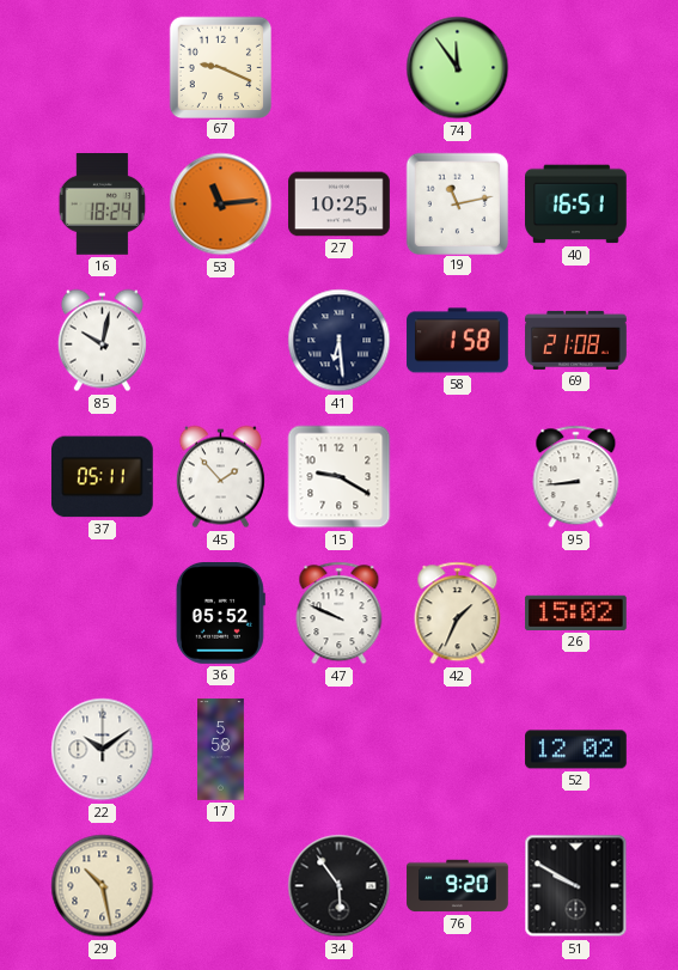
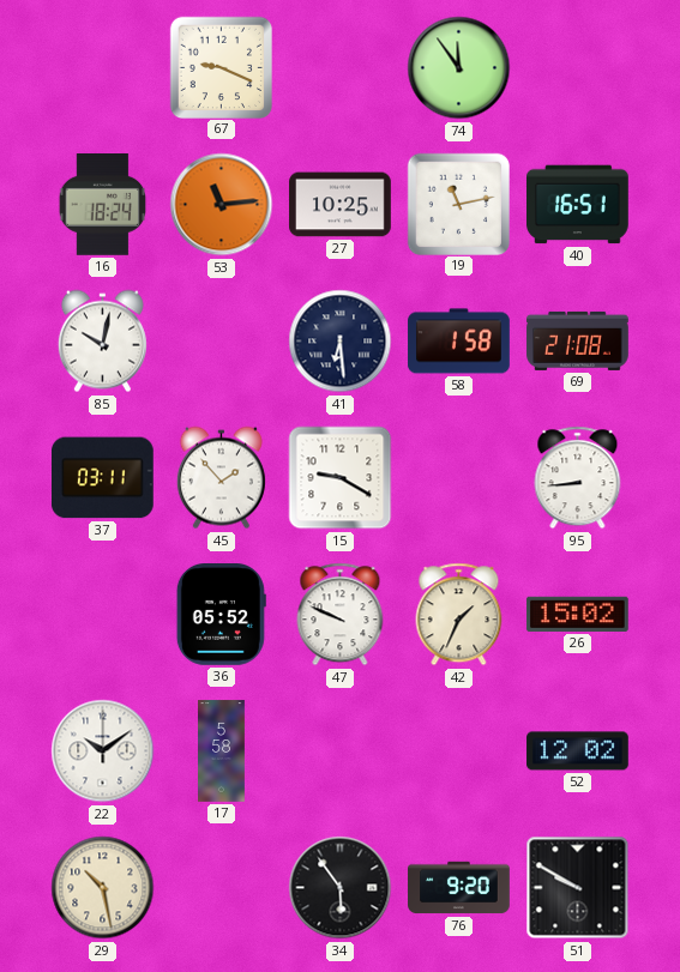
37: 05:11 -> 03:11 (102, 478)
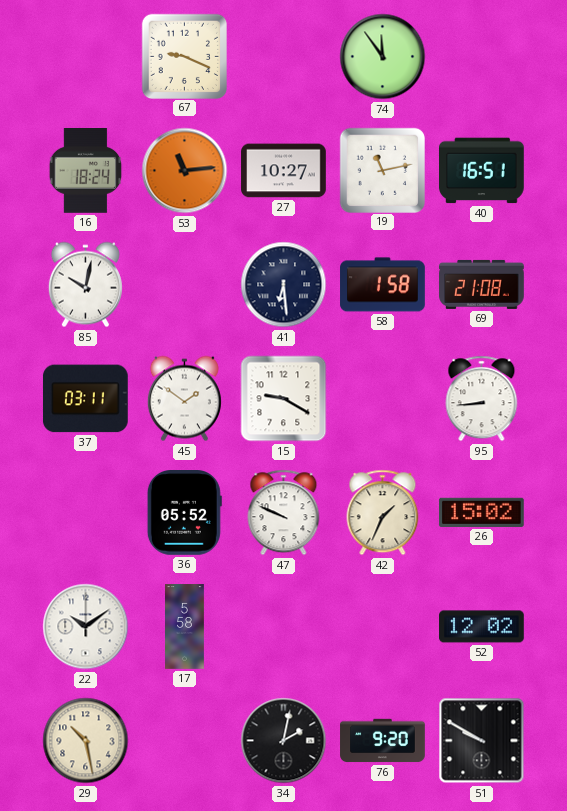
27: 10:25 -> 10:27 (284, 171)
45: 1:53 -> 1:51 (184, 399)
34: 5:54 -> 2:02 (284, 741)
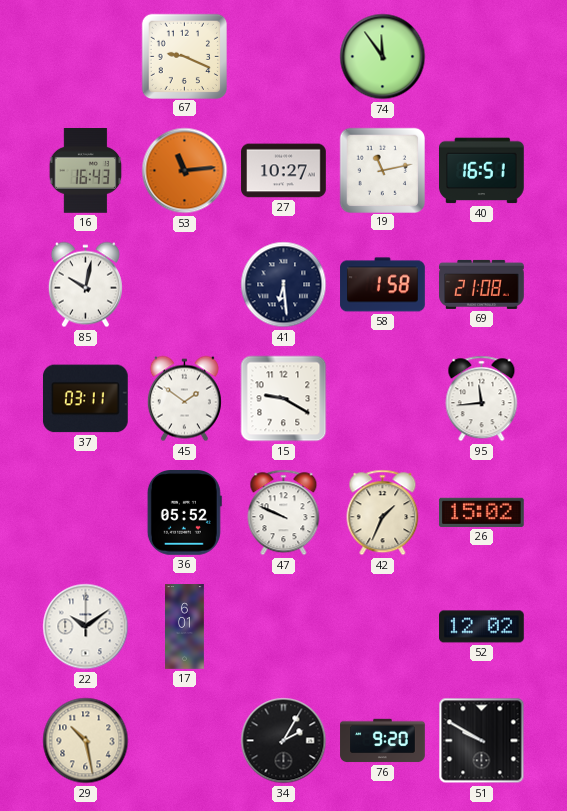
16: 18:24 -> 16:43 (86, 171)
95: 8:44 -> 11:44 (482, 399)
17: 5:58 -> 6:01 (185, 627)
34: 2:02 -> 2:05 (284, 741)
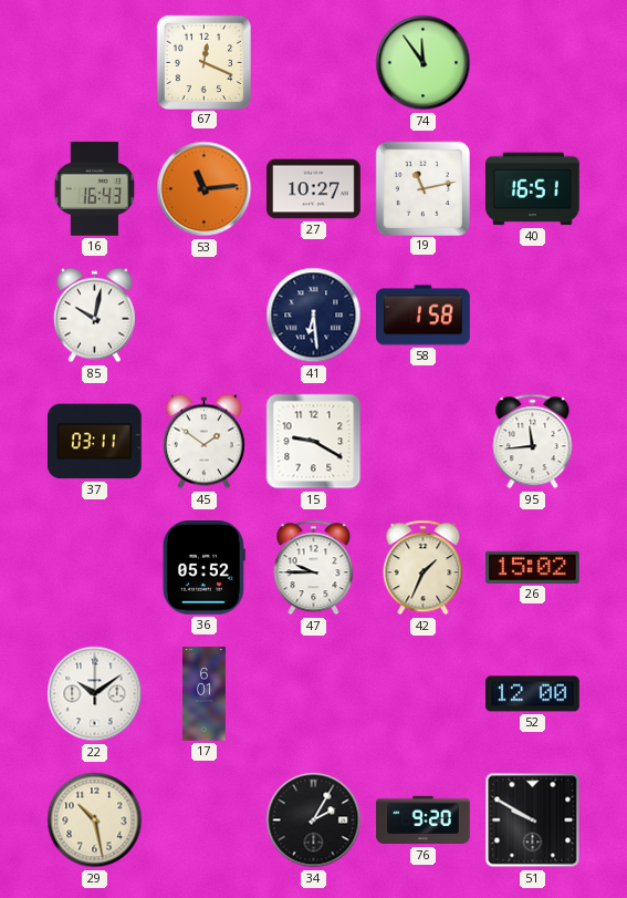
67: 9:19 -> 12:19 (203, 62)
69: 21:08 -> none (482, 284)
47: 9:49 -> 9:45 (314, 568)
52: 12:02 -> 12:00 (533, 694)
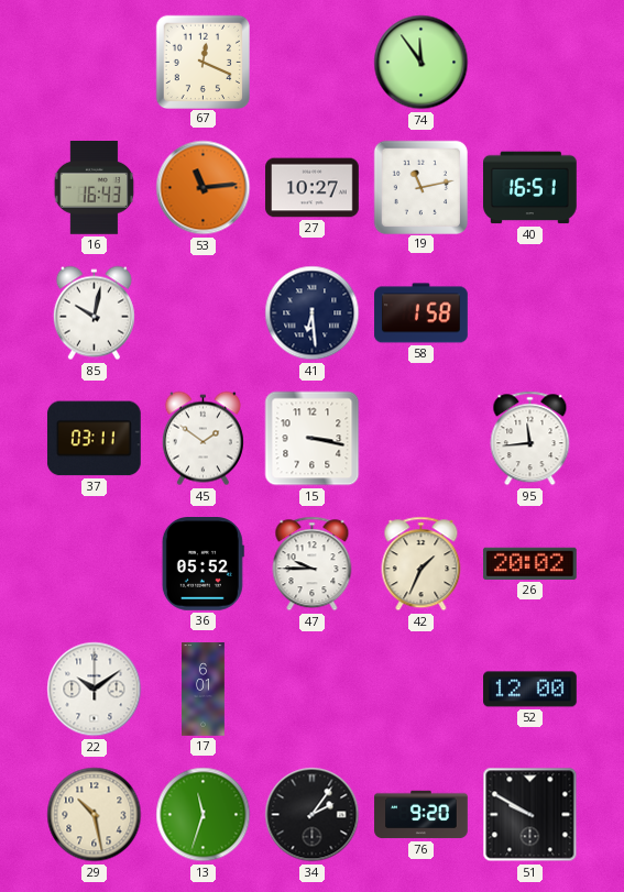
15: 9:20 -> 3:17 (313, 439)
26: 15:02 -> 20:02 (530, 563)
13: none -> 11:33 (204, 815)
34: 2:05 -> 2:06 (313, 815)
